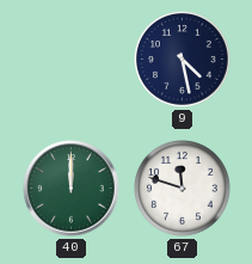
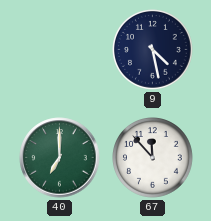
40: 12:00 -> 7:00 (60, 158)
67: 11:48 -> 11:53 (153, 158)
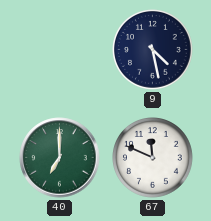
67: 11:53 -> 11:49 (153, 158)
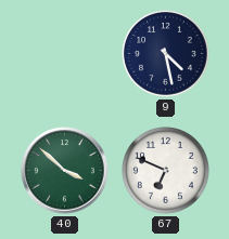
40: 7:00 -> 3:52 (65, 171)
67: 11:49 -> 6:49 (166, 171)
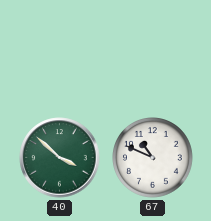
9: 4:28 -> none (166, 54)
67: 6:49 -> 10:49 (153, 158)
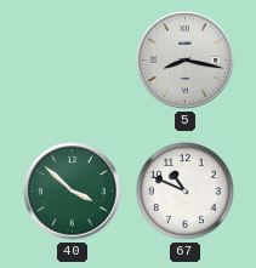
5: none -> 8:17 (186, 61)
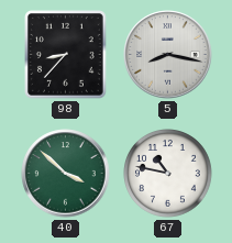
98: none -> 8:37 (66, 55)
67: 10:49 -> 10:47 (168, 174)
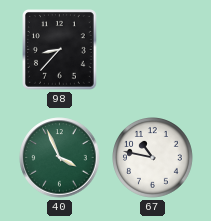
5: 8:17 -> none (168, 55)
40: 3:52 -> 3:56 (60, 158)
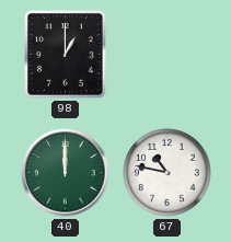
98: 8:37 -> 1:00 (66, 55)
40: 3:56 -> 12:00 (66, 173)
